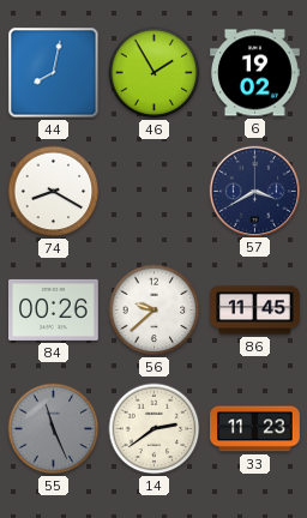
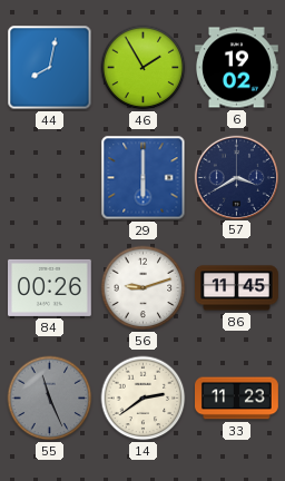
74: 8:20 -> none (54, 192)
29: none -> 6:00 (144, 178)
56: 9:38 -> 9:12 (144, 288)
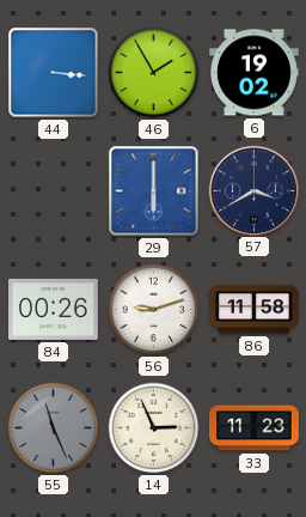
44: 8:02 -> 3:16 (54, 73)
86: 11:45 -> 11:58 (255, 310)
14: 2:39 -> 2:56 (154, 428)
